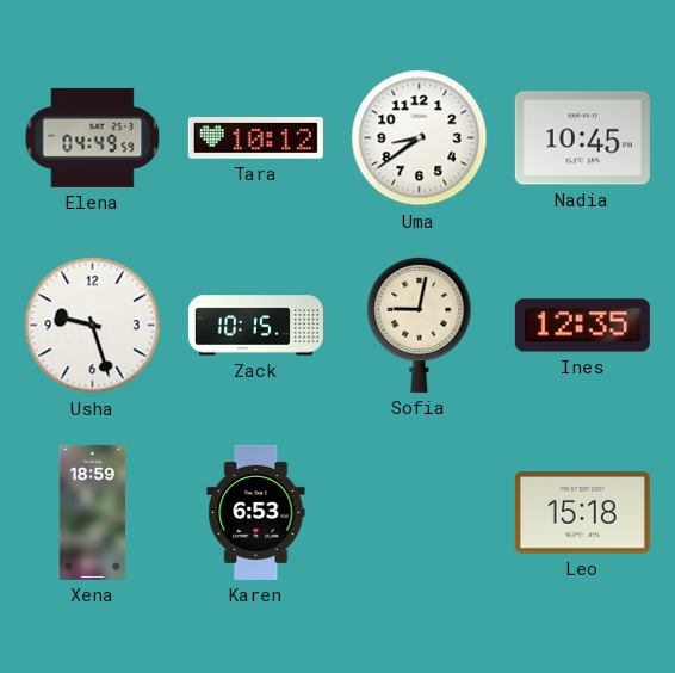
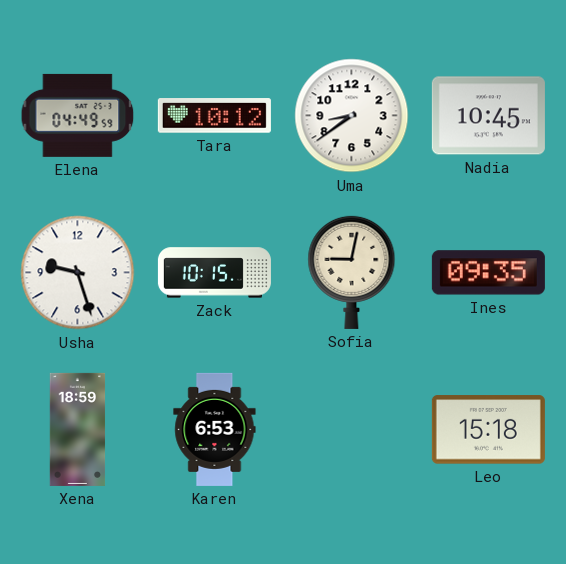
Ines: 12:35 -> 09:35 (488, 273)
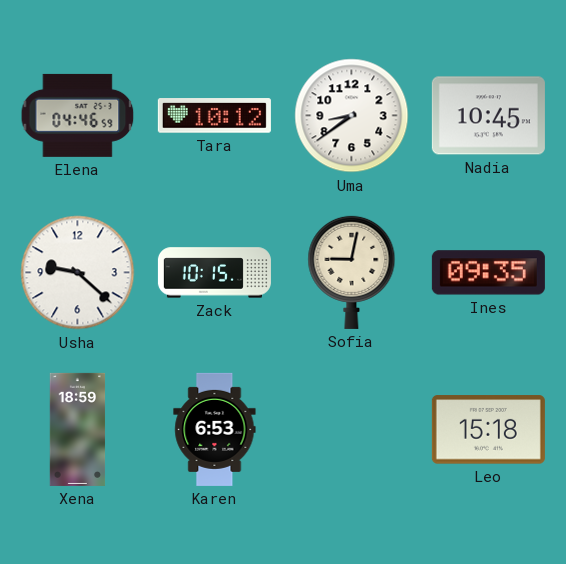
Elena: 04:49 -> 04:46 (78, 115)
Usha: 9:27 -> 9:22 (78, 273)
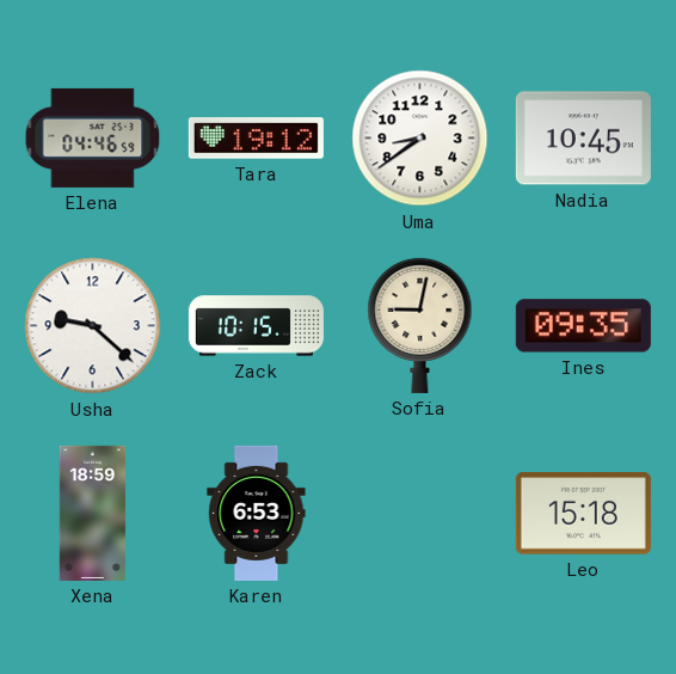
Tara: 10:12 -> 19:12 (256, 139)
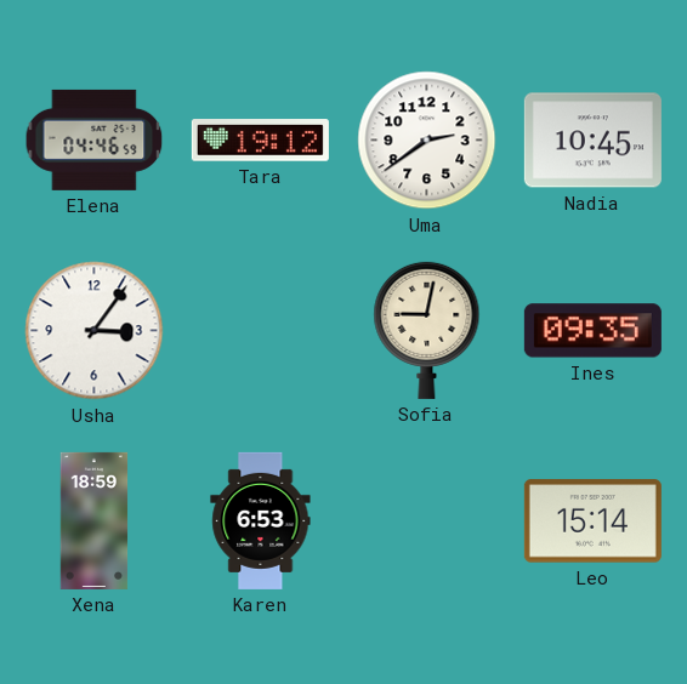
Uma: 8:39 -> 2:39 (427, 141)
Usha: 9:22 -> 3:06 (95, 331)
Zack: 10:15 -> none (256, 326)
Leo: 15:18 -> 15:14 (592, 521)
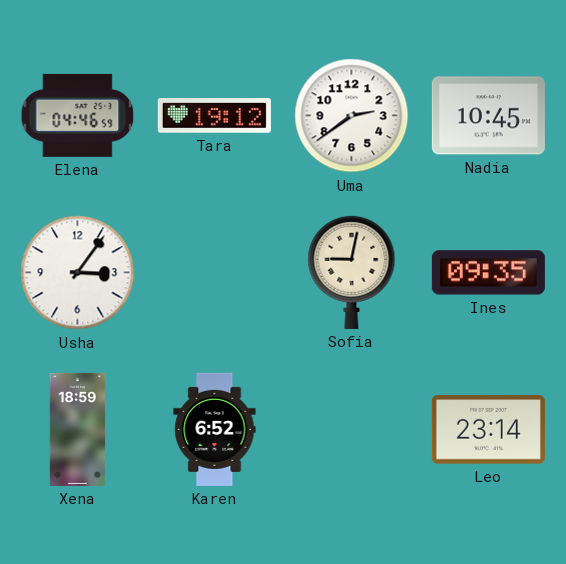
Karen: 6:53 -> 6:52 (215, 429)
Leo: 15:14 -> 23:14 (488, 430)
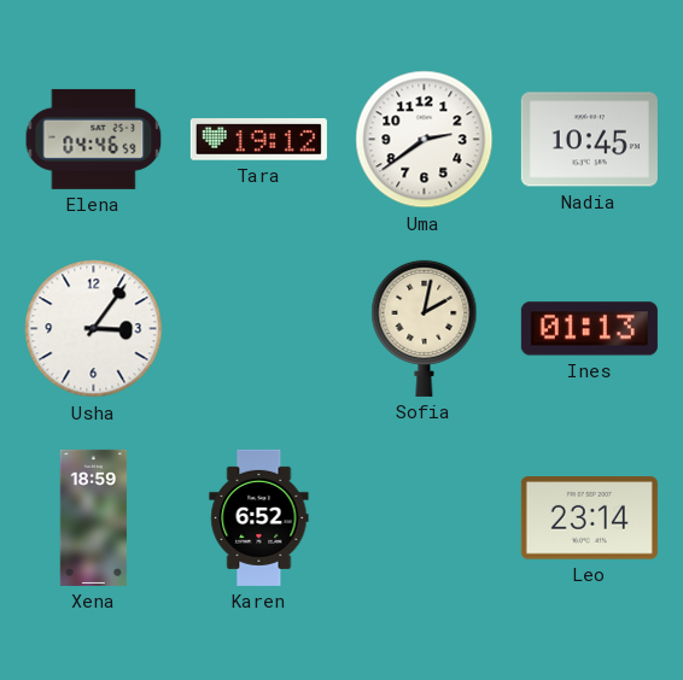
Sofia: 9:02 -> 2:02 (425, 328)
Ines: 09:35 -> 01:13 (589, 329)
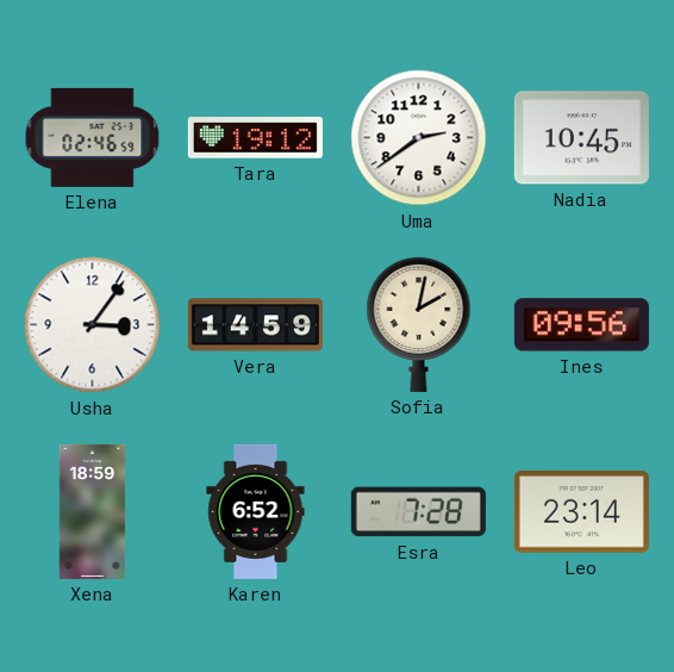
Elena: 04:46 -> 02:46 (93, 137)
Vera: none -> 14:59 (255, 325)
Ines: 01:13 -> 09:56 (581, 325)
Esra: none -> 7:28 (418, 512)
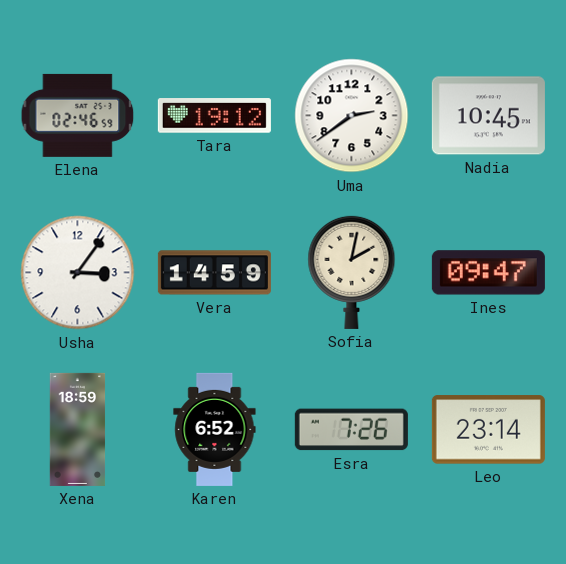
Ines: 09:56 -> 09:47 (488, 273)
Esra: 7:28 -> 7:26 (351, 430)
